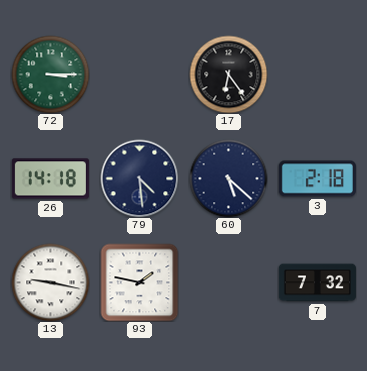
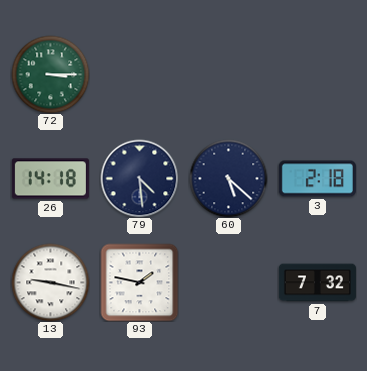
17: 6:24 -> none (228, 74)
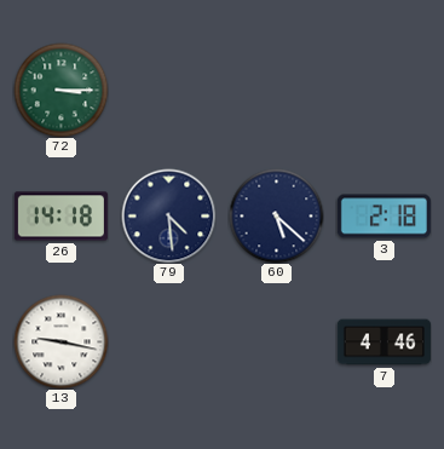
93: 1:47 -> none (139, 282)
7: 7:32 -> 4:46 (384, 342)
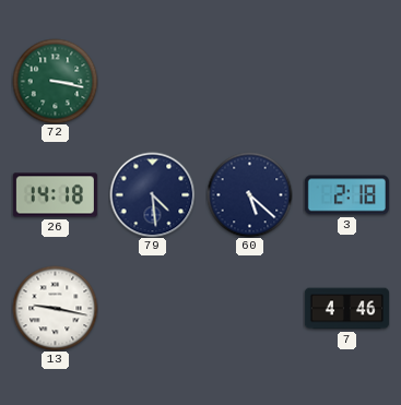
72: 3:15 -> 3:17 (55, 81)
